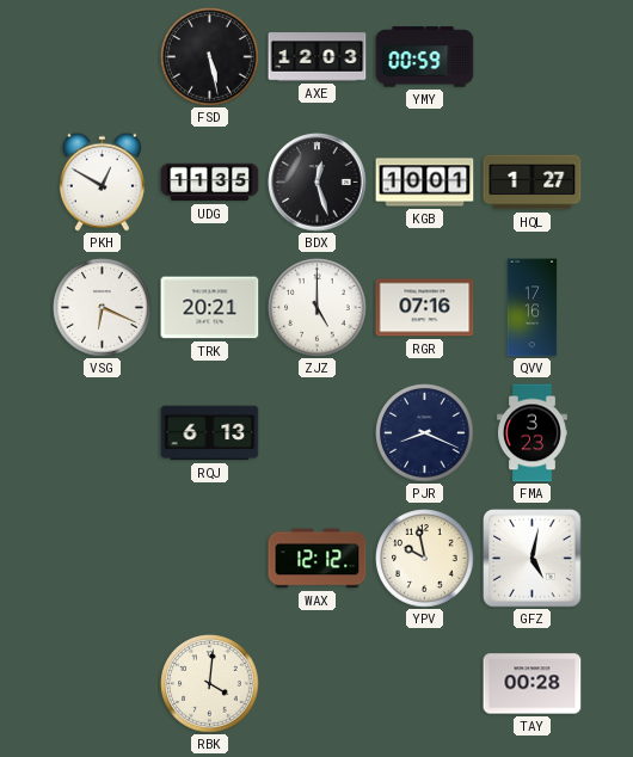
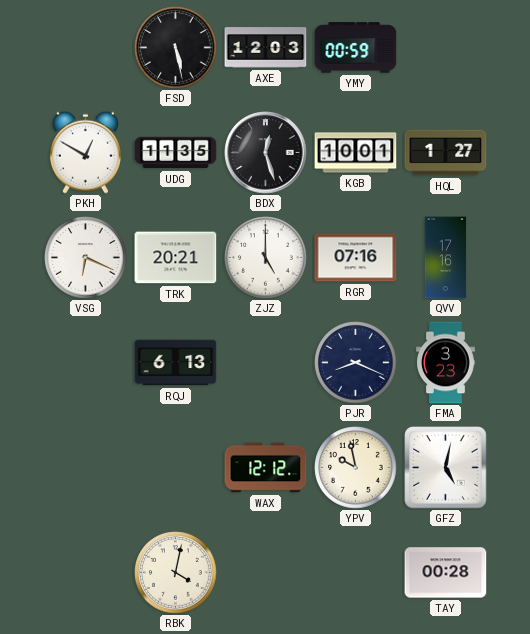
RBK: 4:01 -> 4:02 (176, 573)
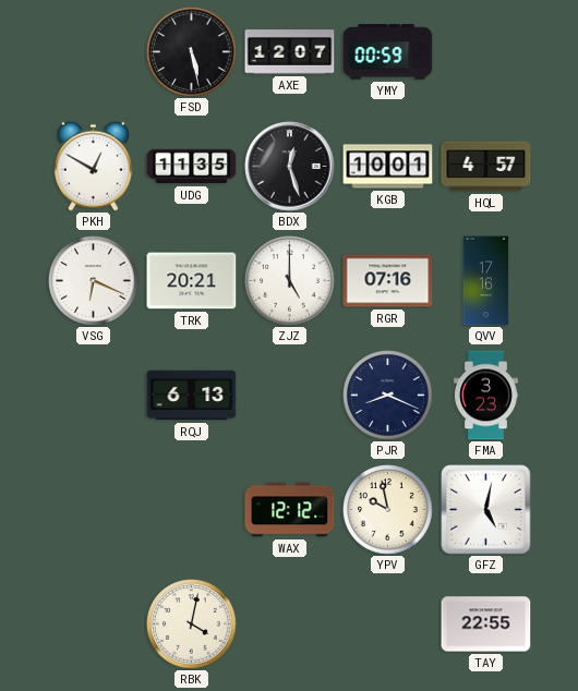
AXE: 12:03 -> 12:07 (290, 52)
HQL: 1:27 -> 4:57 (486, 167)
TAY: 00:28 -> 22:55 (486, 625)
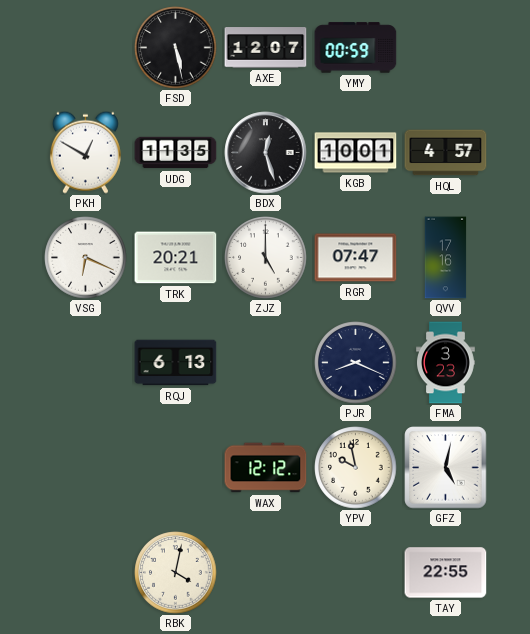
RGR: 07:16 -> 07:47 (356, 258)
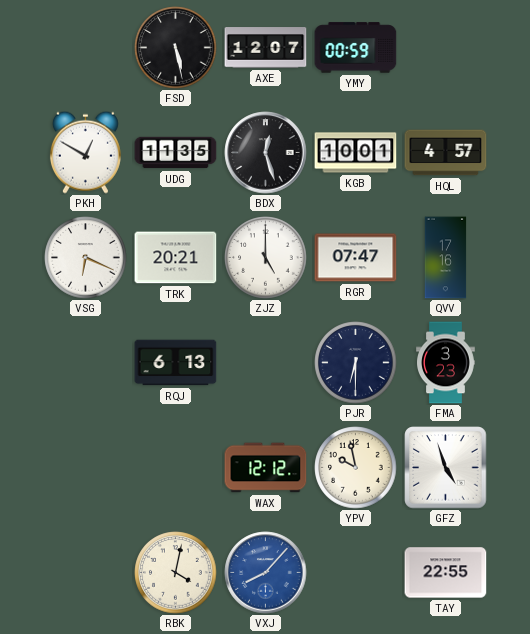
PJR: 8:19 -> 6:30 (356, 363)
GFZ: 5:02 -> 4:57 (446, 468)
VXJ: none -> 8:07 (266, 573)
